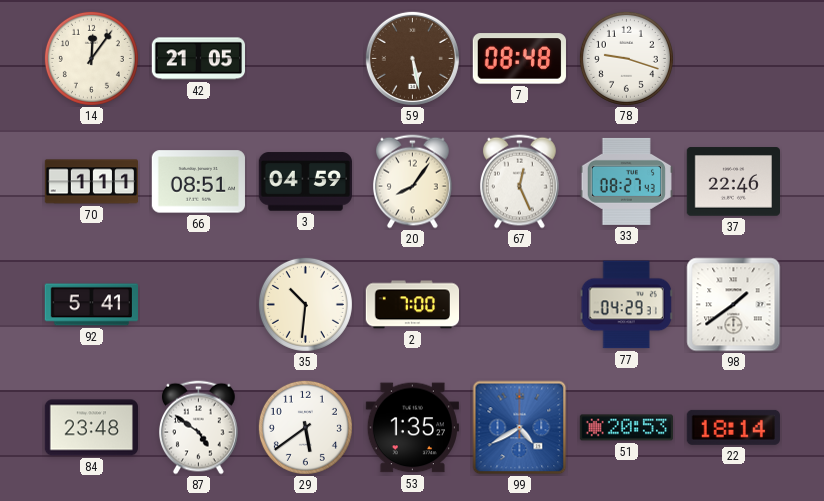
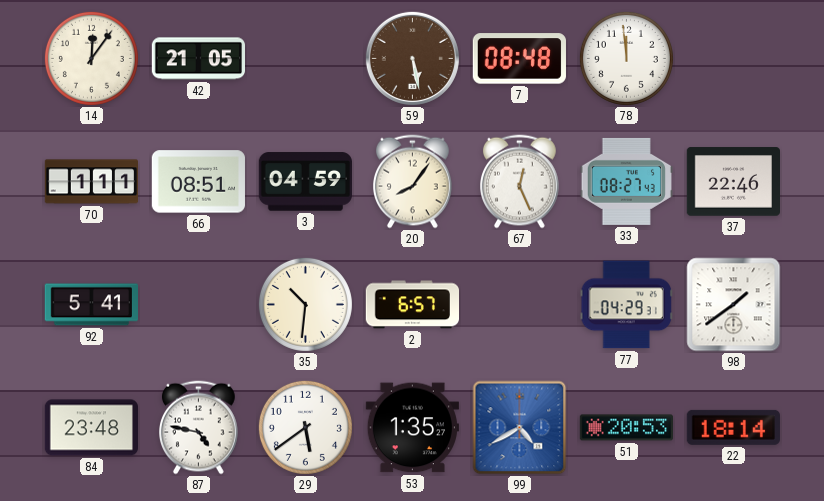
78: 9:18 -> 11:59 (626, 58)
2: 7:00 -> 6:57 (412, 305)
87: 4:51 -> 4:47 (199, 428)
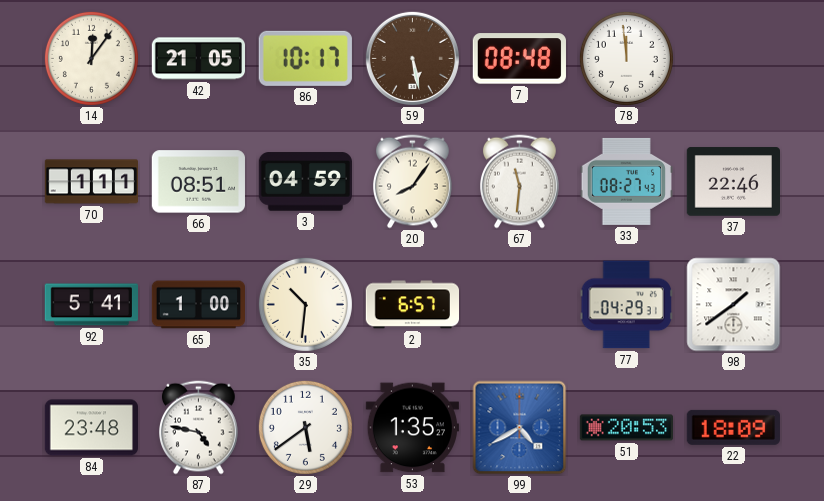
86: none -> 10:17 (305, 58)
67: 12:26 -> 11:31 (520, 182)
65: none -> 1:00 (198, 305)
22: 18:14 -> 18:09 (733, 427)
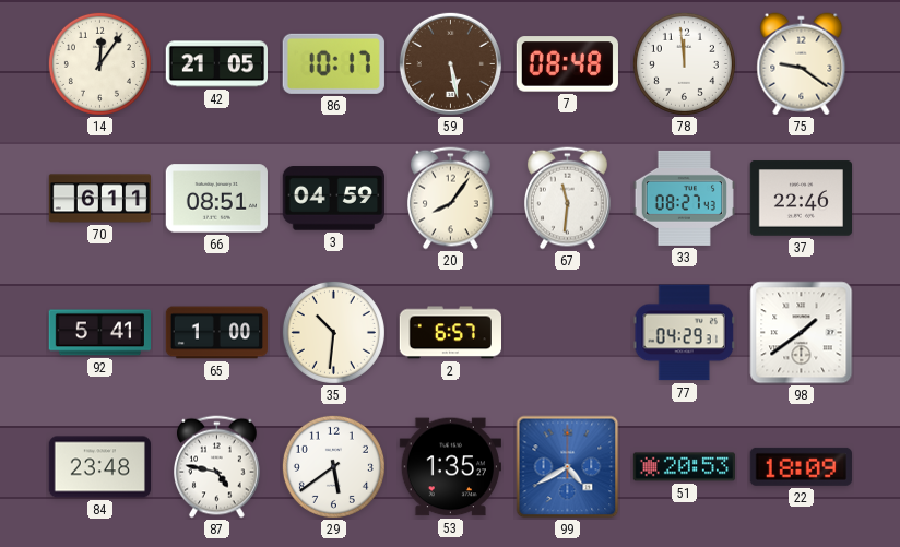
75: none -> 9:21 (802, 64)
70: 1:11 -> 6:11 (99, 199)
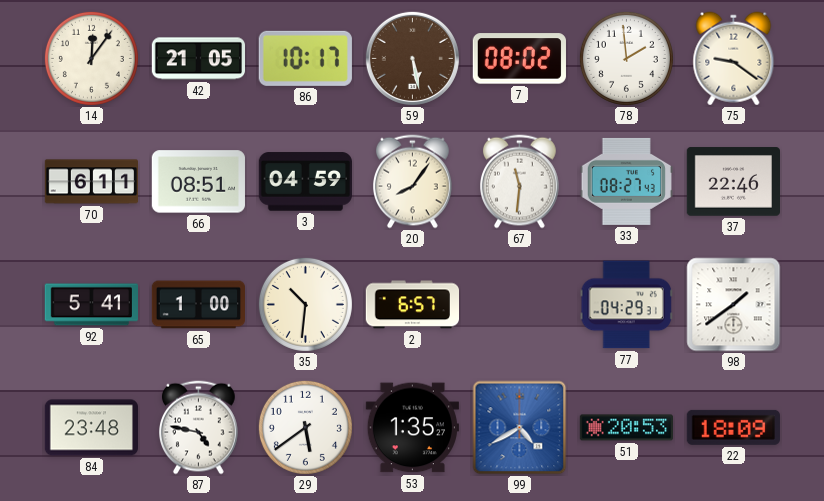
7: 08:48 -> 08:02 (519, 59)
78: 11:59 -> 1:59 (626, 58)
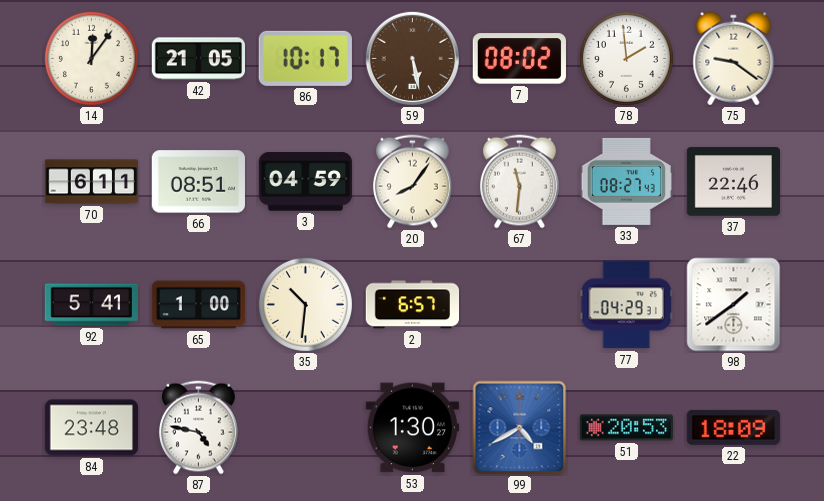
29: 5:39 -> none (305, 427)
53: 1:35 -> 1:30 (412, 428)
